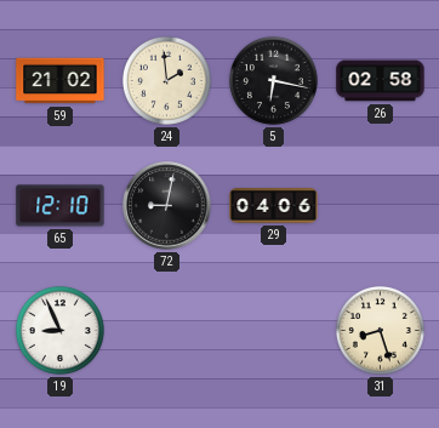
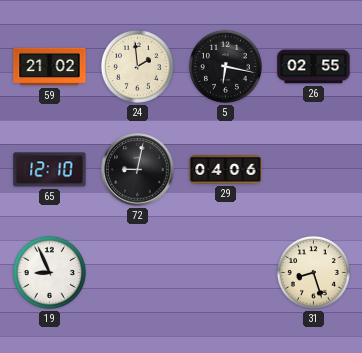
26: 02:58 -> 02:55 (314, 67)
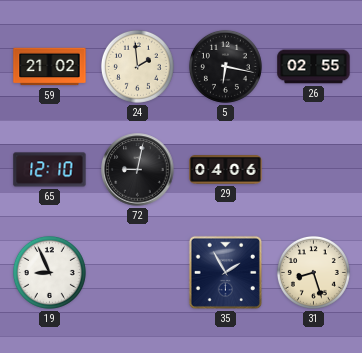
35: none -> 1:55 (225, 272)
